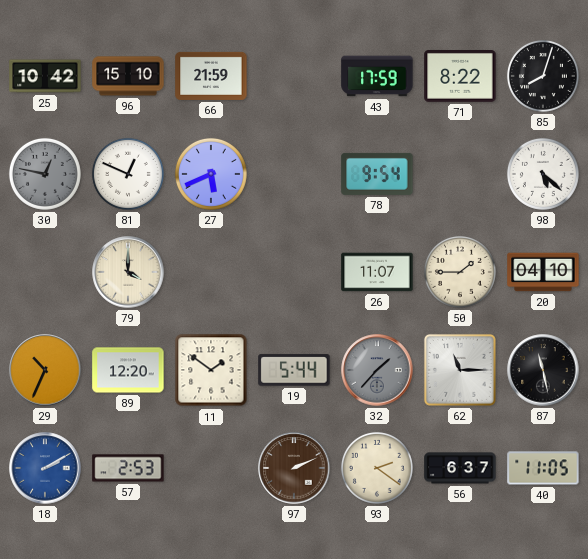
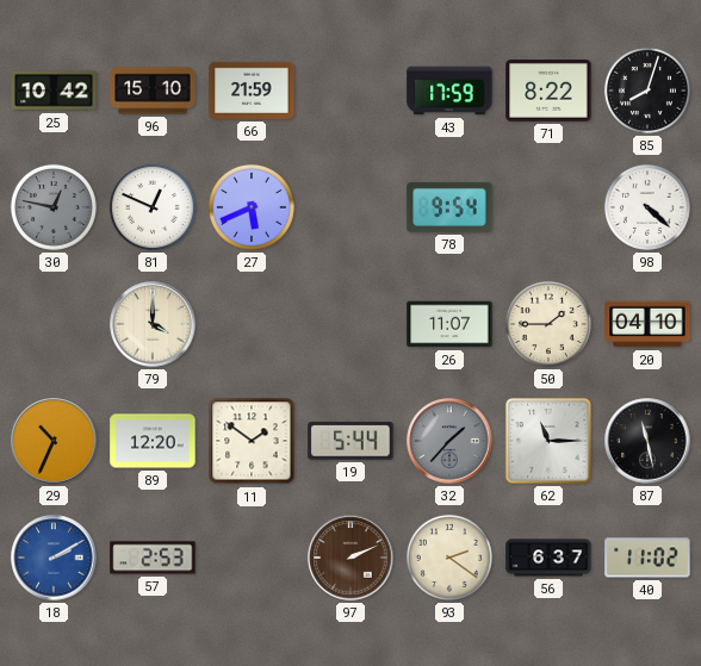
98: 5:22 -> 4:22 (647, 207)
40: 11:05 -> 11:02 (647, 558)
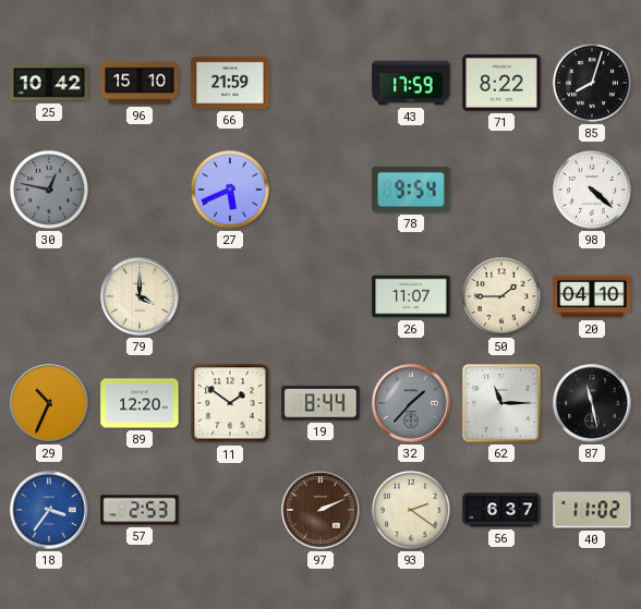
81: 12:49 -> none (153, 207)
19: 5:44 -> 8:44 (320, 403)
18: 2:10 -> 3:36 (49, 510)
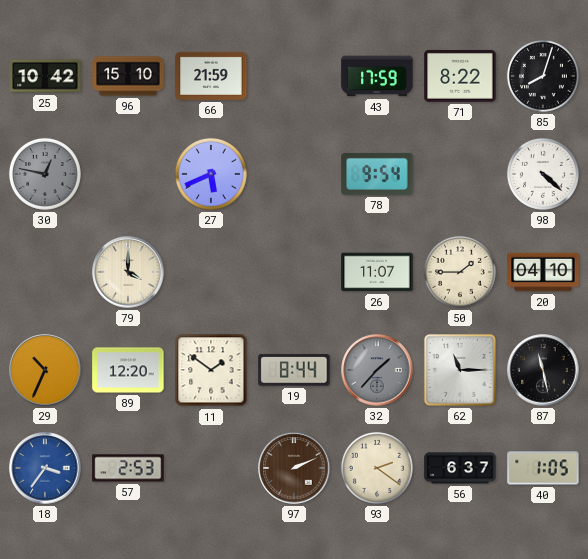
40: 11:02 -> 1:05 (543, 468)
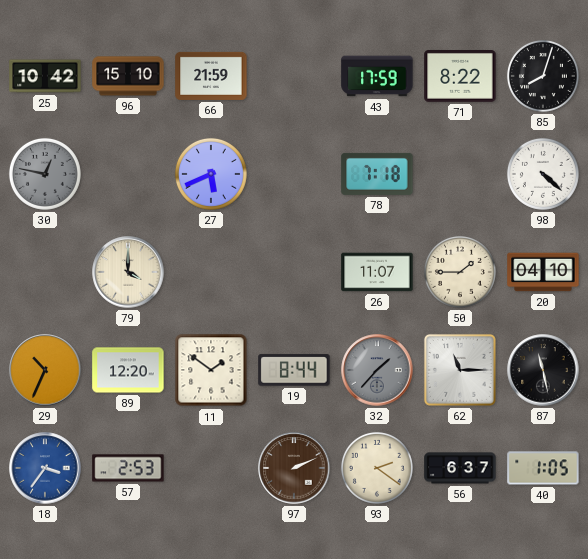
78: 9:54 -> 7:18 (377, 174)
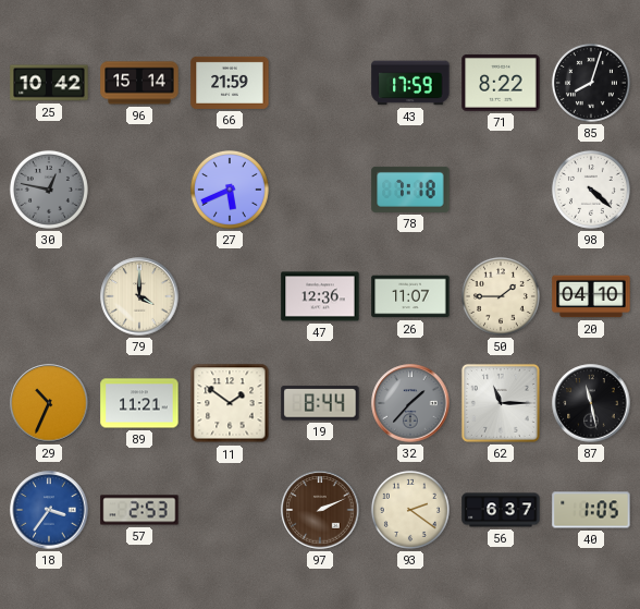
96: 15:10 -> 15:14 (139, 83)
47: none -> 12:36 (320, 296)
89: 12:20 -> 11:21 (139, 403)
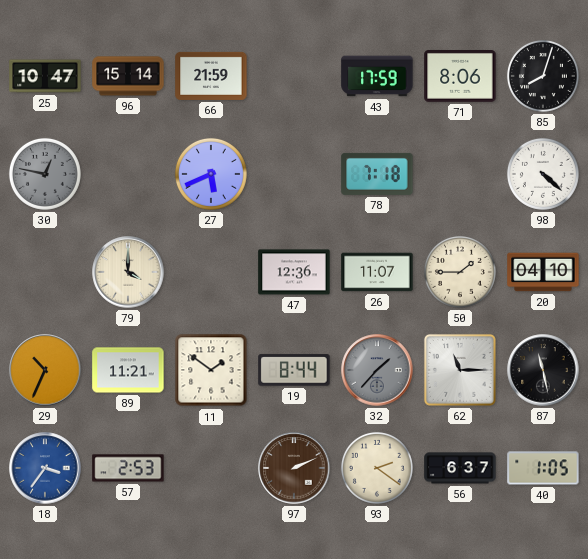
25: 10:42 -> 10:47 (45, 76)
71: 8:22 -> 8:06 (460, 77)
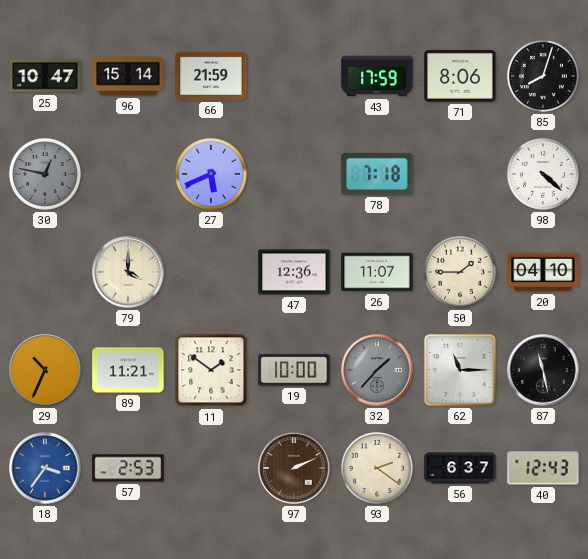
19: 8:44 -> 10:00 (294, 370)
40: 1:05 -> 12:43 (543, 468)
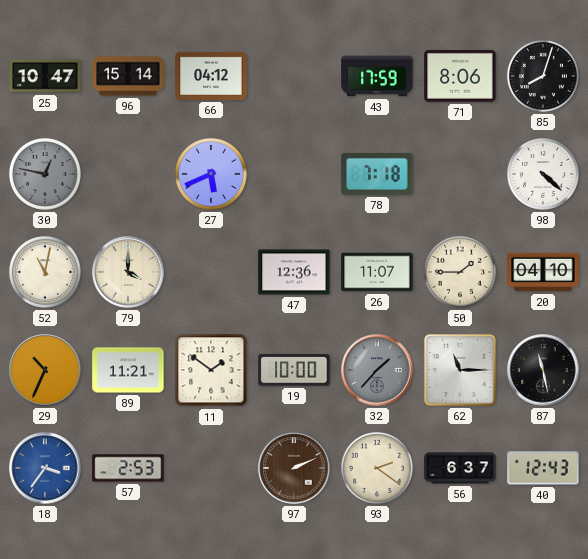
66: 21:59 -> 04:12 (211, 76)
52: none -> 11:02 (45, 272)
